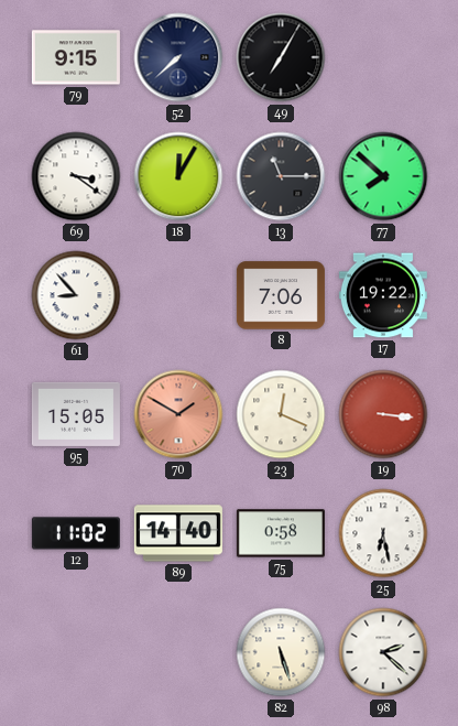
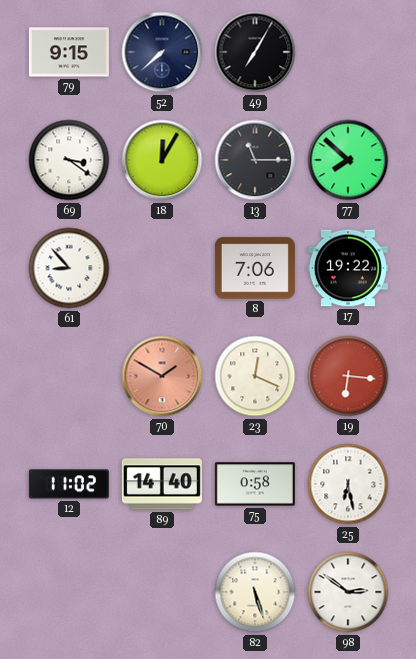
95: 15:05 -> none (76, 414)
19: 3:16 -> 6:16 (348, 376)
98: 2:22 -> 2:51 (348, 592)
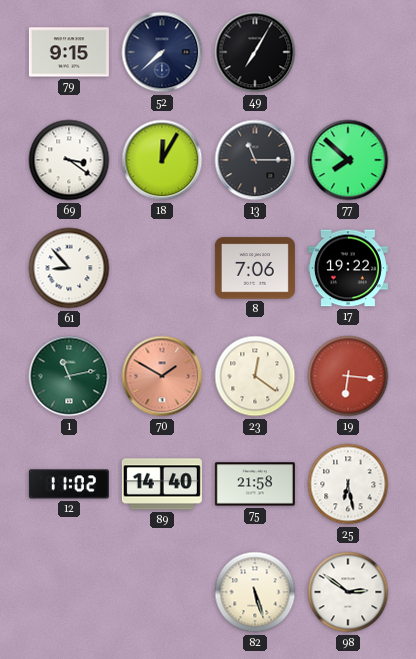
1: none -> 11:13 (69, 376)
23: 12:19 -> 12:21 (255, 376)
75: 0:58 -> 21:58 (255, 484)
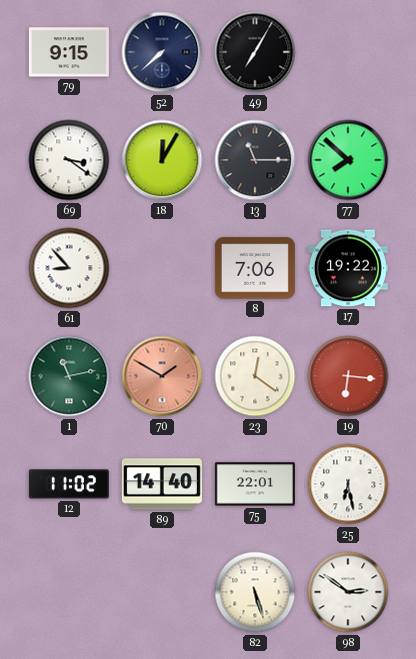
75: 21:58 -> 22:01 (255, 484)
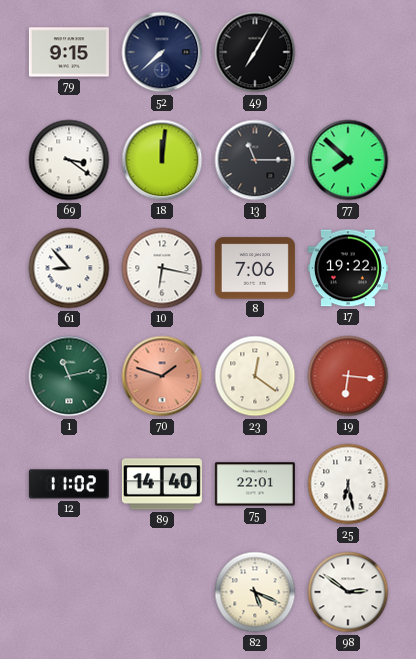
18: 12:05 -> 12:01 (162, 160)
10: none -> 6:17 (162, 268)
70: 1:50 -> 1:48 (162, 376)
82: 5:27 -> 5:19 (255, 592)
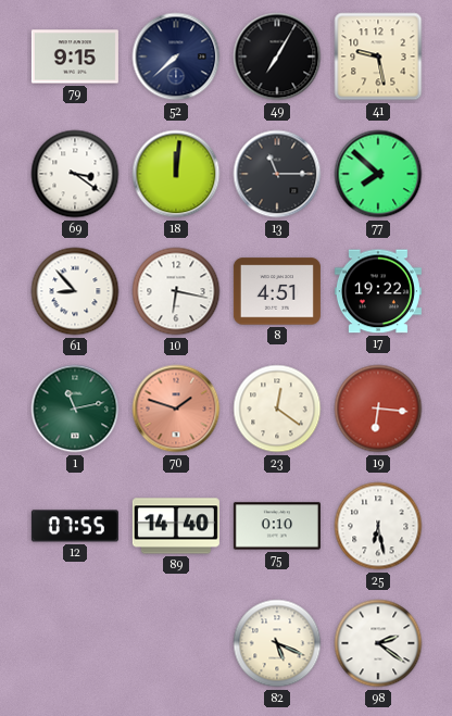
41: none -> 9:28 (378, 56)
8: 7:06 -> 4:51 (277, 291)
12: 11:02 -> 07:55 (75, 526)
75: 22:01 -> 0:10 (277, 526)
98: 2:51 -> 2:21 (378, 643)
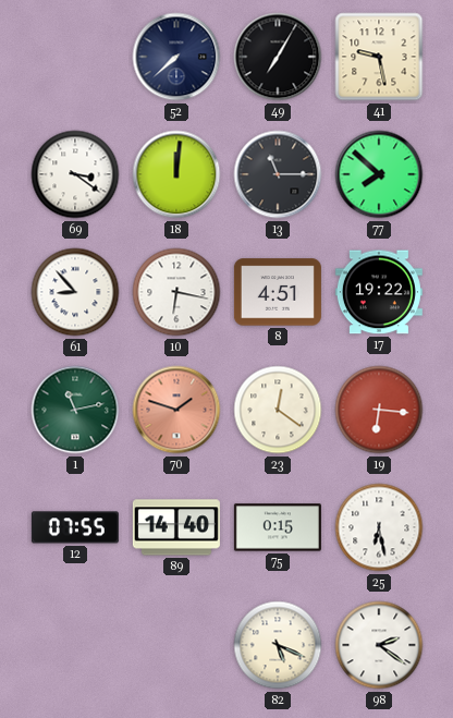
79: 9:15 -> none (75, 56)
75: 0:10 -> 0:15 (278, 527)
